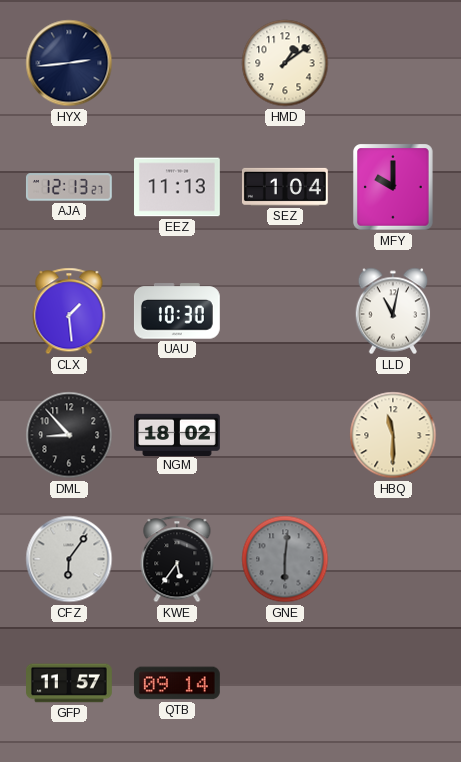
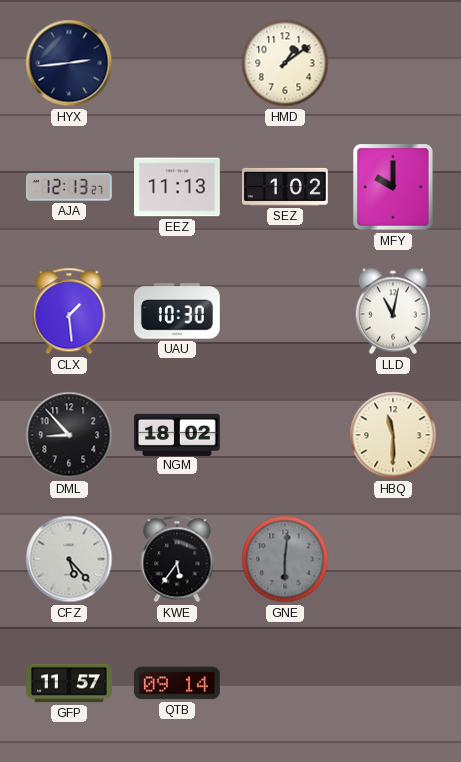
SEZ: 1:04 -> 1:02 (285, 187)
CFZ: 6:06 -> 5:23 (69, 559)
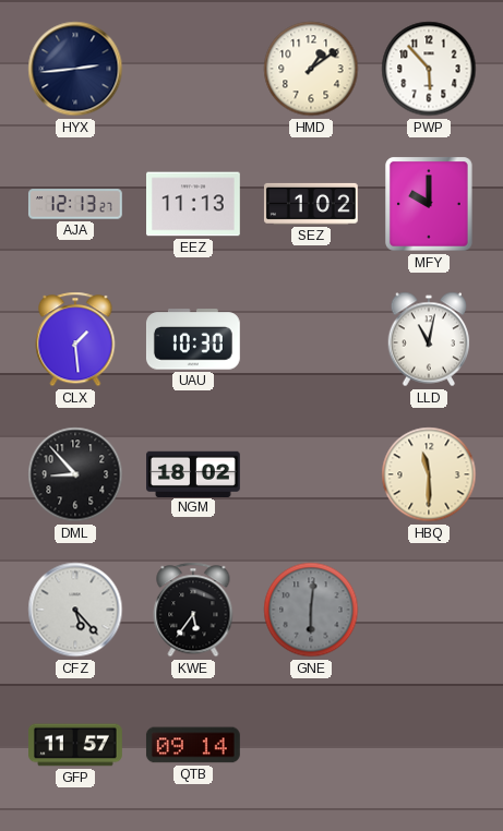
PWP: none -> 5:53 (429, 69)
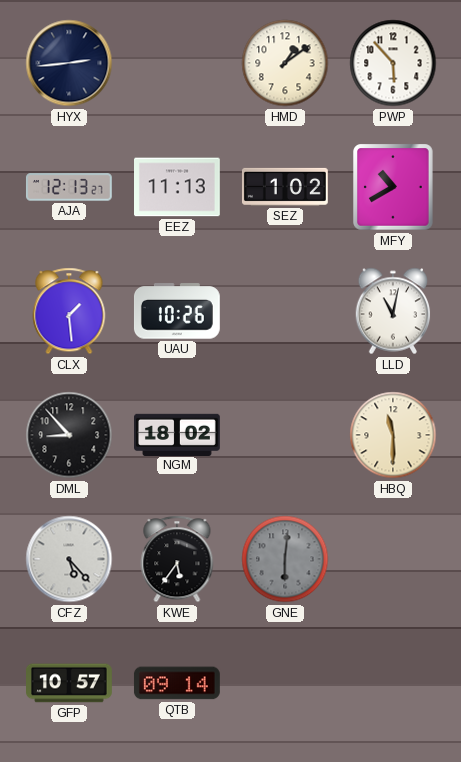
MFY: 10:00 -> 10:40 (393, 187)
UAU: 10:30 -> 10:26 (177, 311)
GFP: 11:57 -> 10:57 (70, 683)
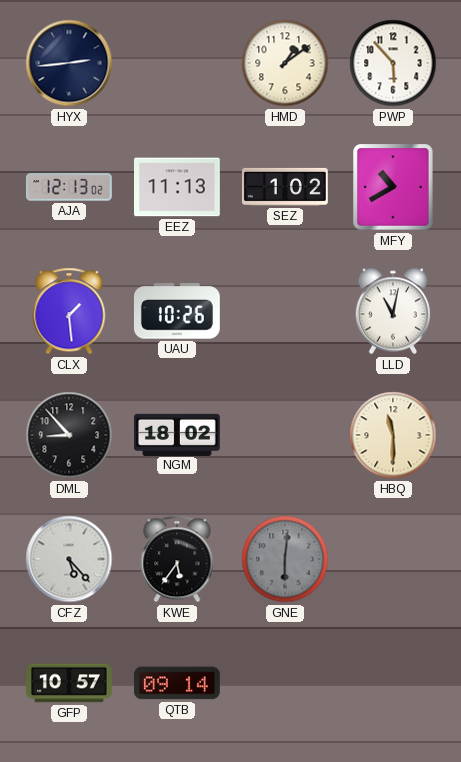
AJA: 12:13:27 -> 12:13:02 (69, 187)
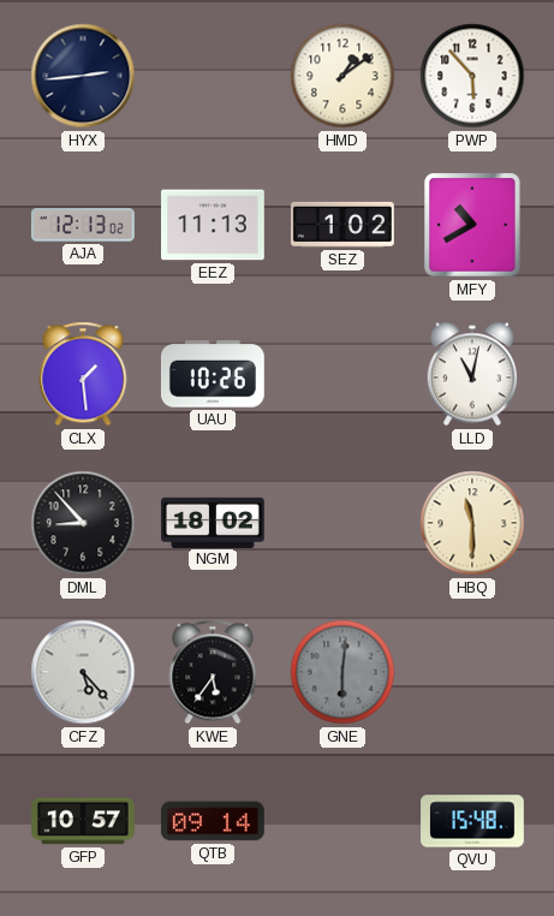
QVU: none -> 15:48 (473, 821)
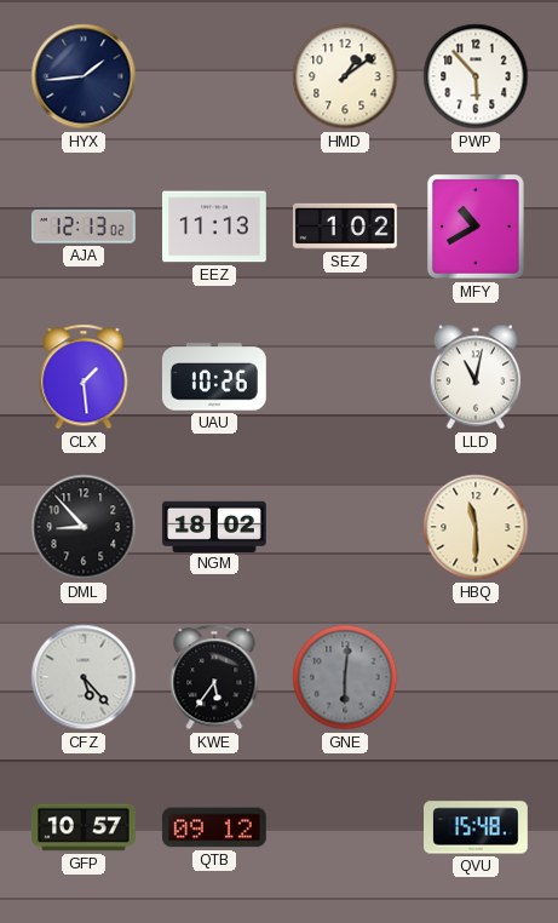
HYX: 2:44 -> 1:44 (84, 76)
QTB: 09:14 -> 09:12 (214, 827)
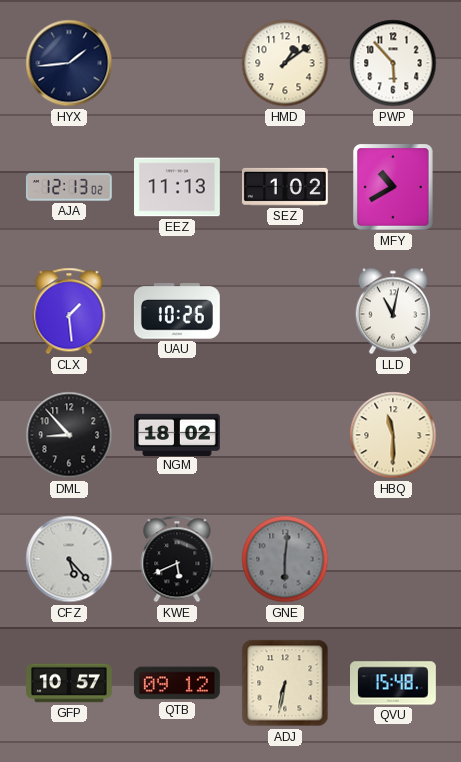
KWE: 5:36 -> 5:41 (177, 559)
ADJ: none -> 6:32 (285, 683)
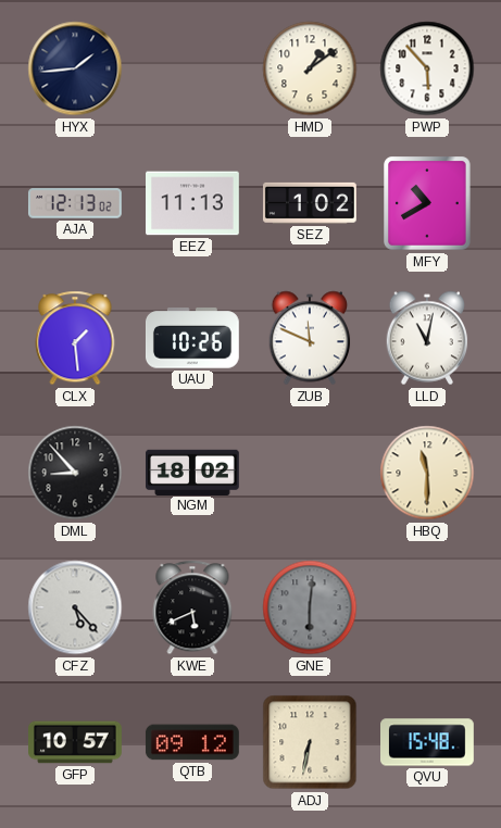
ZUB: none -> 11:49 (310, 338)
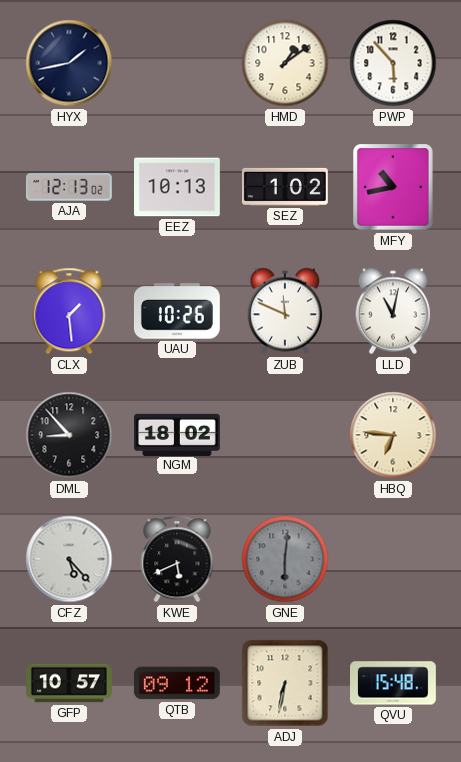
HYX: 1:44 -> 1:43 (69, 63)
EEZ: 11:13 -> 10:13 (178, 187)
MFY: 10:40 -> 10:43 (393, 187)
HBQ: 11:30 -> 6:46 (393, 435)
